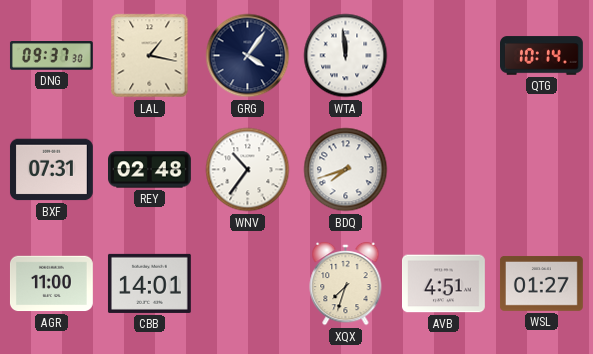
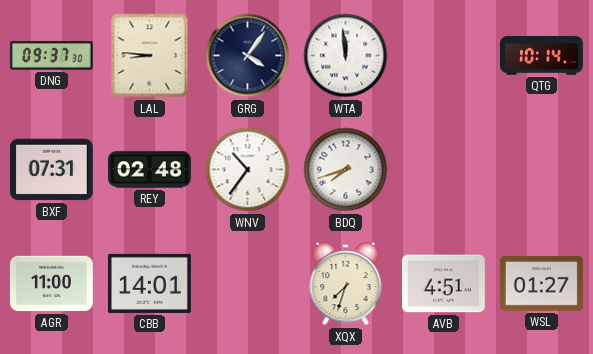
LAL: 1:17 -> 8:46 (150, 56)
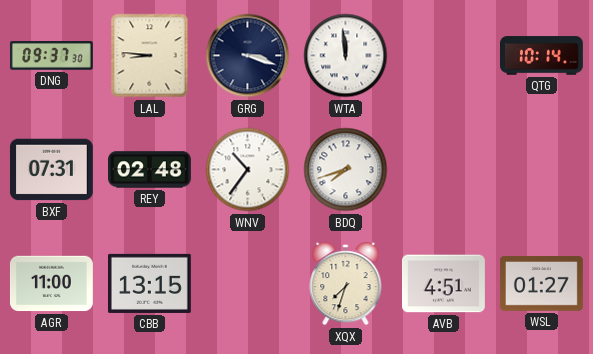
GRG: 4:06 -> 3:18 (248, 56)
CBB: 14:01 -> 13:15 (149, 283)
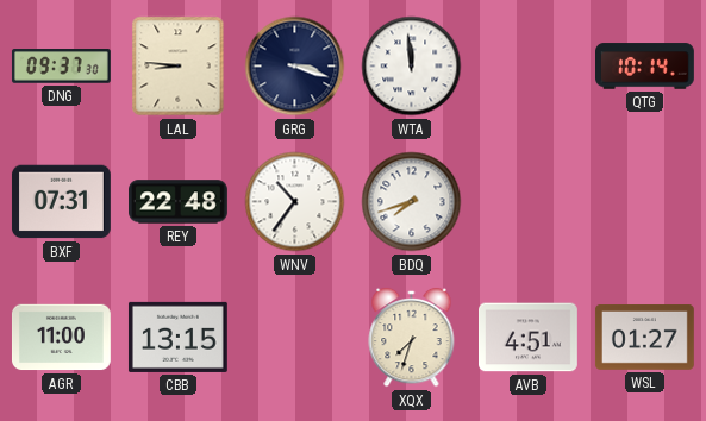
REY: 02:48 -> 22:48 (179, 202)
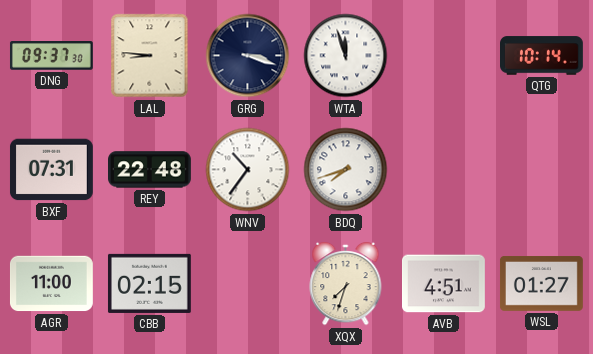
WTA: 11:59 -> 11:57 (346, 56)
CBB: 13:15 -> 02:15 (149, 283)
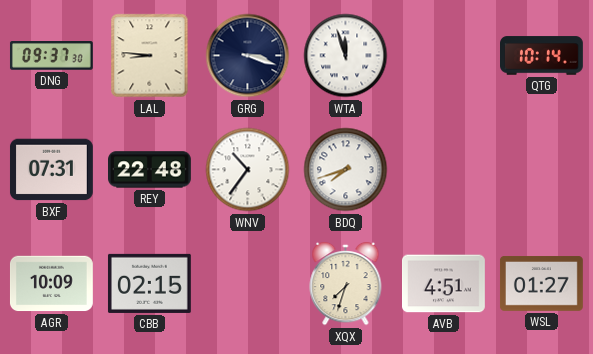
AGR: 11:00 -> 10:09 (52, 284)
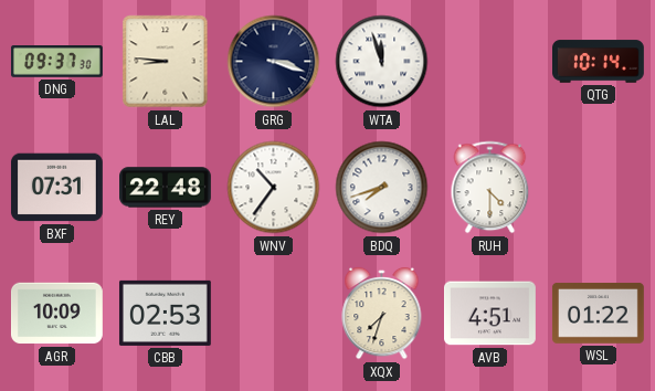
RUH: none -> 4:30 (490, 188)
CBB: 02:15 -> 02:53 (165, 313)
WSL: 01:27 -> 01:22 (598, 314)
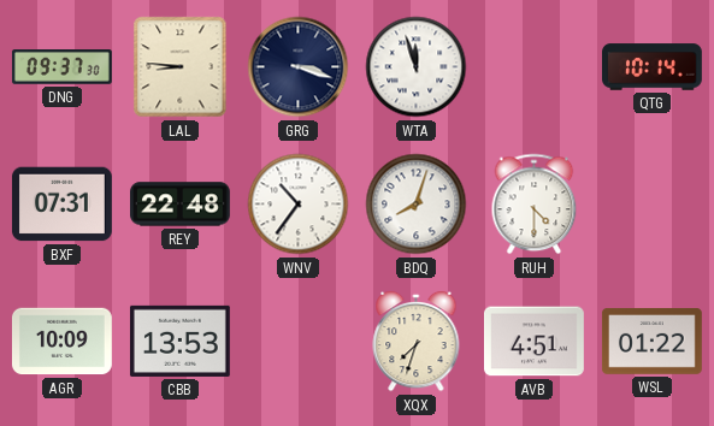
BDQ: 7:42 -> 8:03 (417, 205)
CBB: 02:53 -> 13:53 (179, 341)
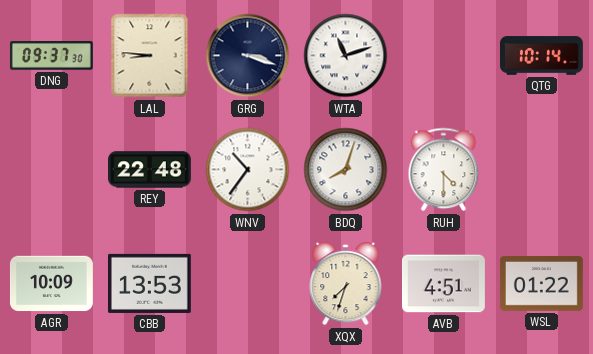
WTA: 11:57 -> 11:12 (346, 56)
BXF: 07:31 -> none (61, 205)
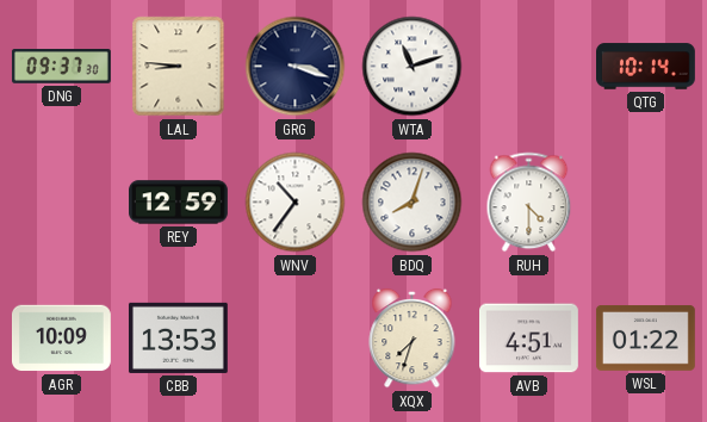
REY: 22:48 -> 12:59 (179, 203)
